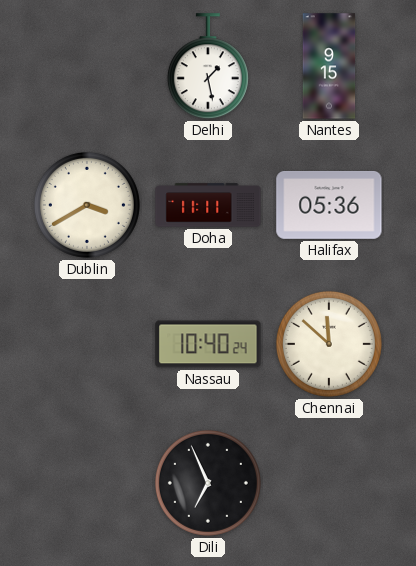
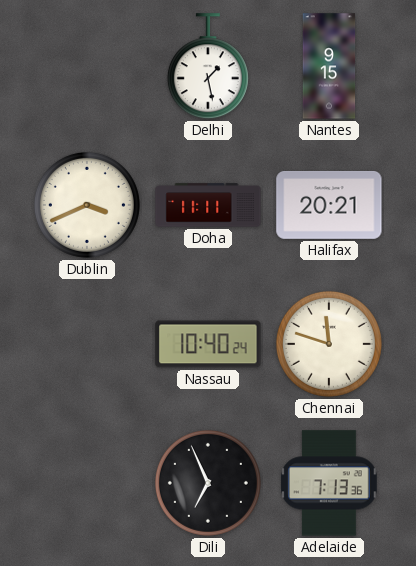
Dublin: 3:40 -> 3:41 (87, 205)
Halifax: 05:36 -> 20:21 (329, 205)
Chennai: 11:52 -> 11:48 (329, 344)
Adelaide: none -> 7:13 (330, 483)
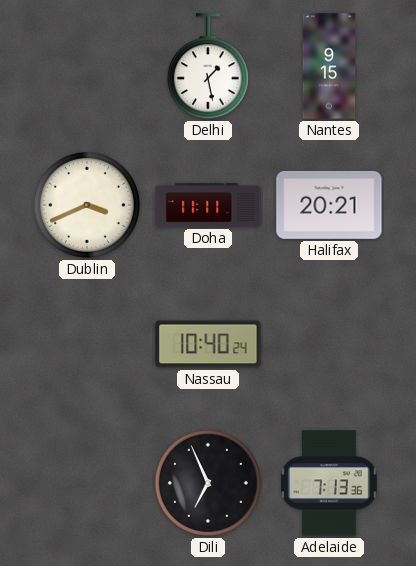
Chennai: 11:48 -> none (329, 344)
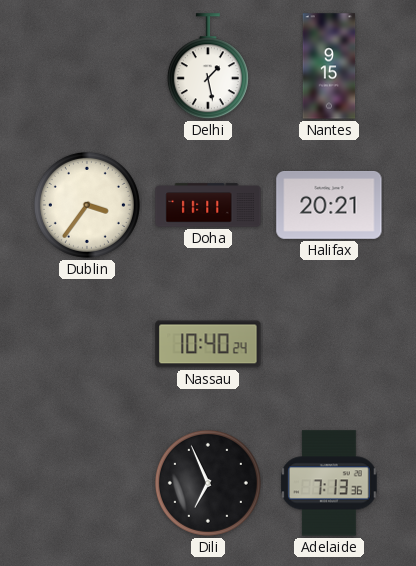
Dublin: 3:41 -> 3:36 (87, 205)
